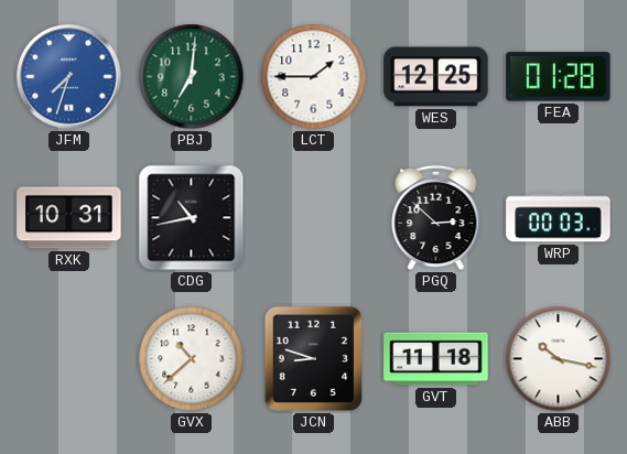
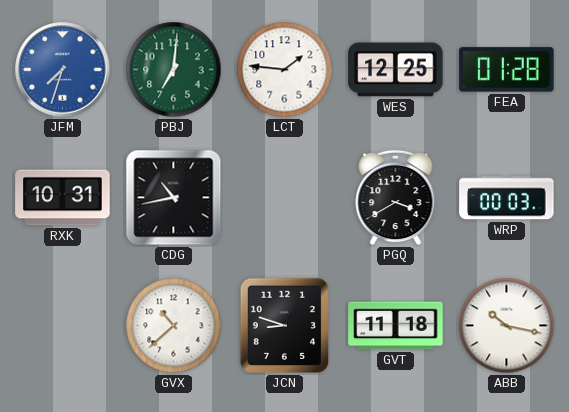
LCT: 1:45 -> 1:46 (285, 70)
PGQ: 2:52 -> 3:40 (396, 198)
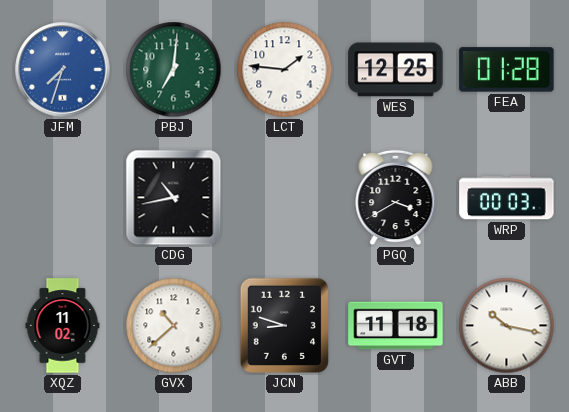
RXK: 10:31 -> none (63, 198)
XQZ: none -> 11:02 (63, 326)
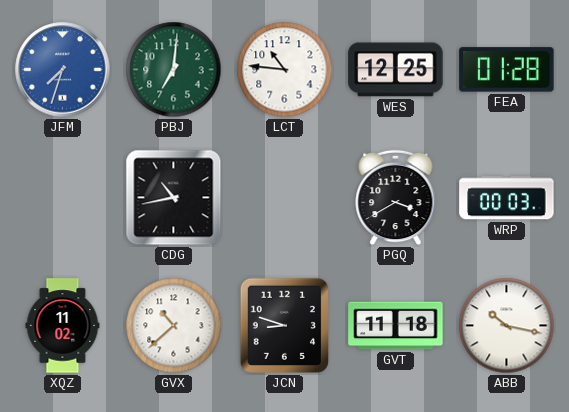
LCT: 1:46 -> 10:46 (285, 70)
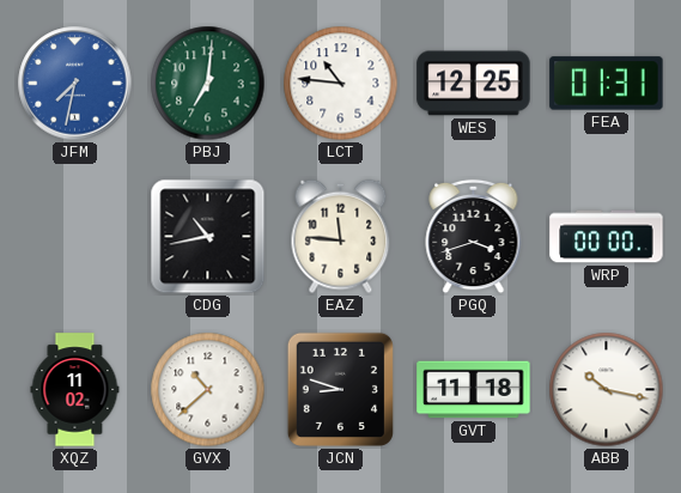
JFM: 7:33 -> 7:32 (75, 84)
FEA: 01:28 -> 01:31 (607, 84)
EAZ: none -> 11:46 (341, 237)
PGQ: 3:40 -> 3:42 (474, 237)
WRP: 00:03 -> 00:00 (607, 237)
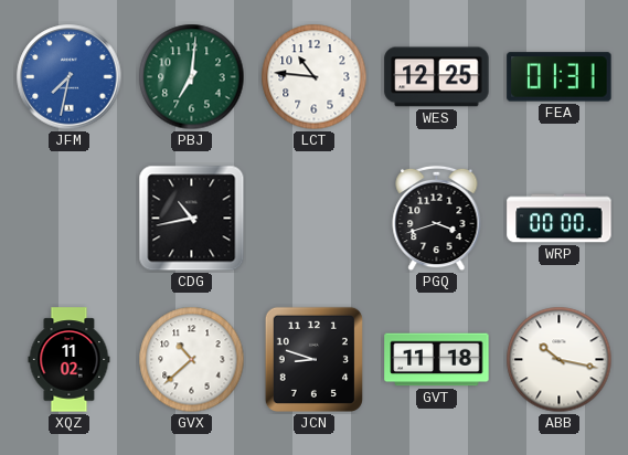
EAZ: 11:46 -> none (341, 237)
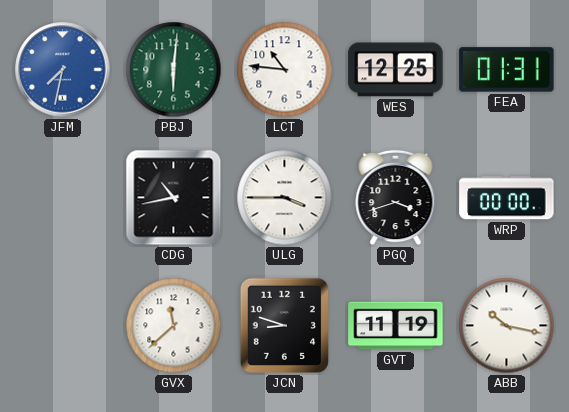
PBJ: 7:01 -> 6:01 (174, 70)
ULG: none -> 3:45 (285, 198)
XQZ: 11:02 -> none (70, 360)
GVX: 10:38 -> 11:38 (174, 326)
GVT: 11:18 -> 11:19 (396, 326)
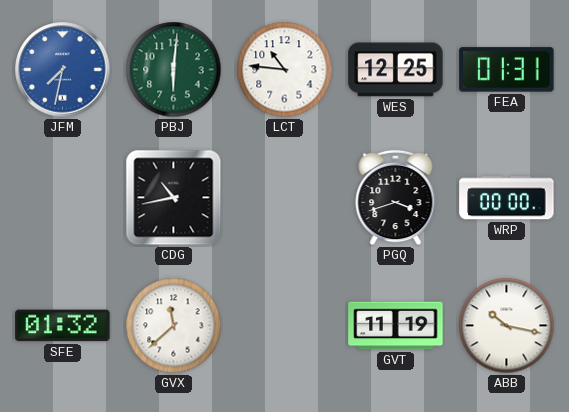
ULG: 3:45 -> none (285, 198)
SFE: none -> 01:32 (63, 326)
JCN: 8:48 -> none (284, 325)
